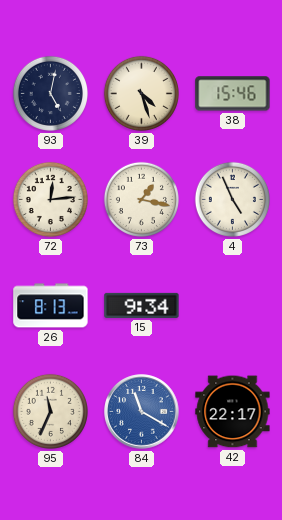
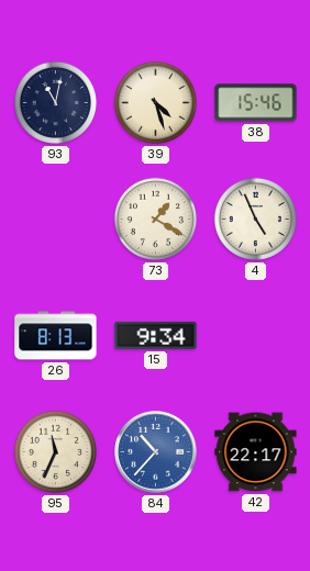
93: 5:02 -> 11:02 (55, 102)
72: 12:14 -> none (50, 199)
73: 1:17 -> 1:20 (155, 219)
84: 11:20 -> 10:37 (156, 452)
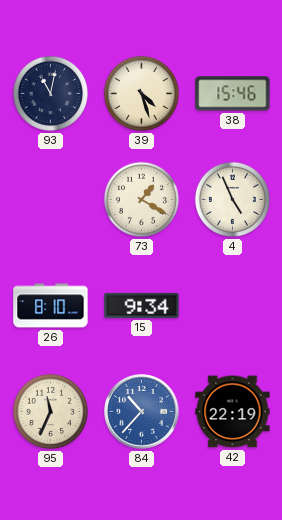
26: 8:13 -> 8:10 (51, 306)
42: 22:17 -> 22:19 (233, 412)
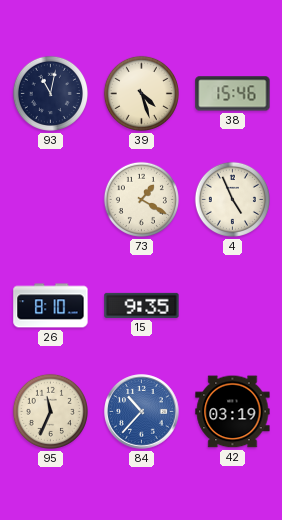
15: 9:34 -> 9:35 (142, 305)
42: 22:19 -> 03:19 (233, 412)
